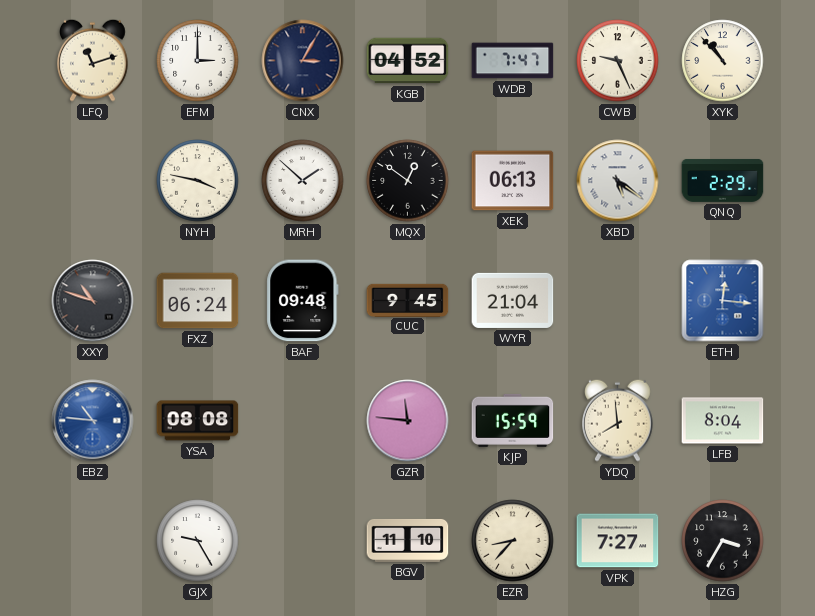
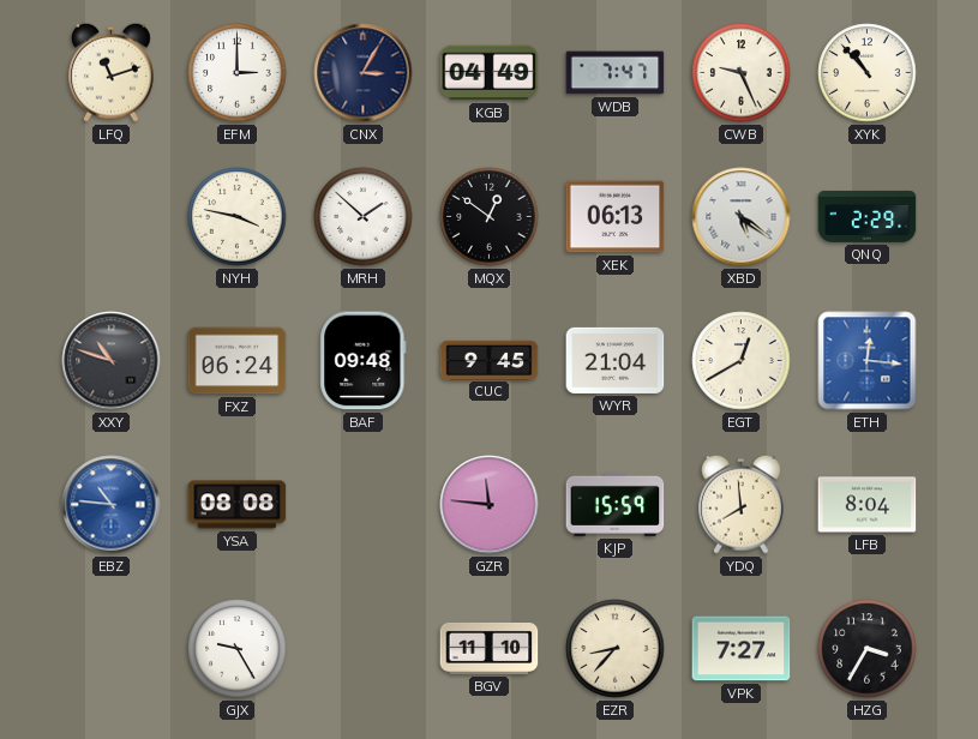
KGB: 04:52 -> 04:49 (490, 73)
EGT: none -> 12:40 (742, 361)
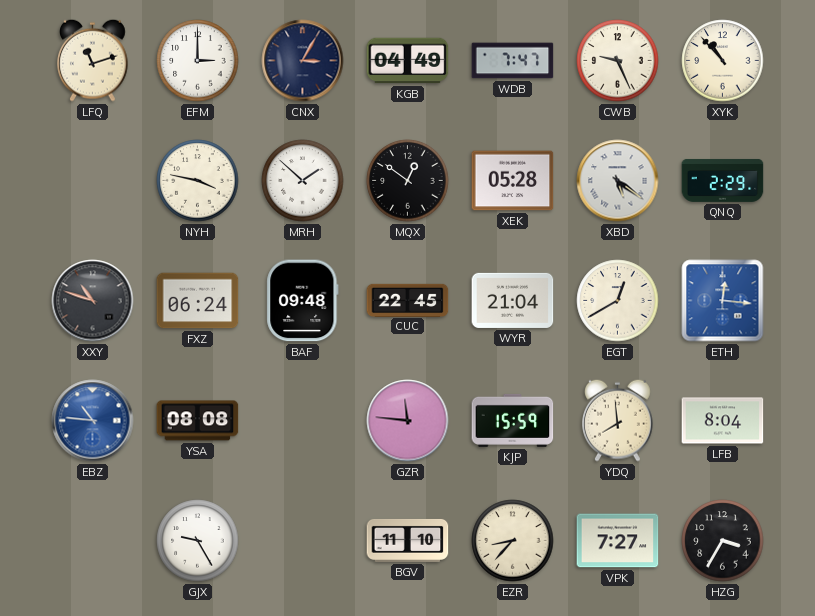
XEK: 06:13 -> 05:28 (513, 181)
CUC: 9:45 -> 22:45 (408, 300)
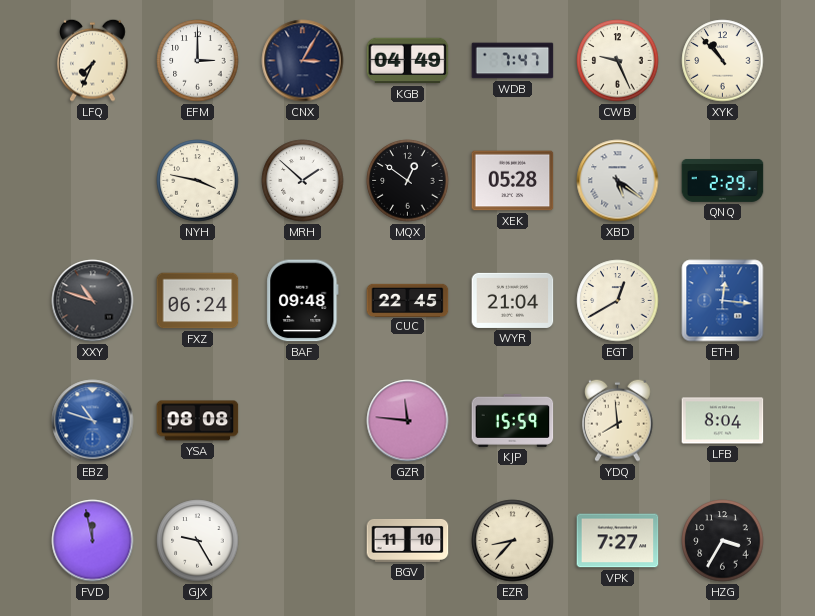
LFQ: 11:12 -> 7:34 (93, 60)
EBZ: 10:46 -> 10:48 (93, 421)
FVD: none -> 11:58 (93, 541)
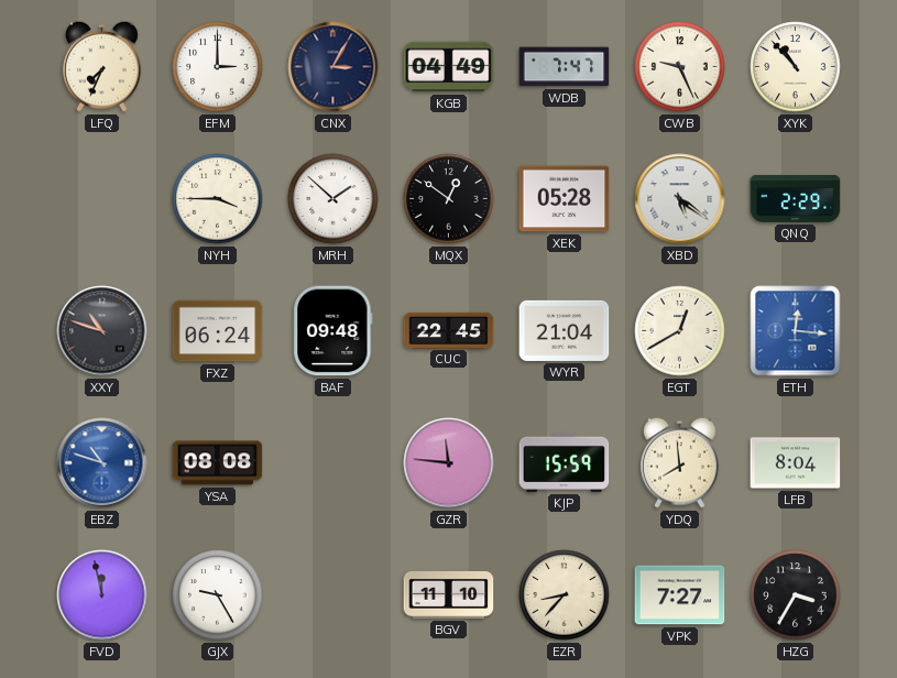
NYH: 3:47 -> 3:45 (218, 199)
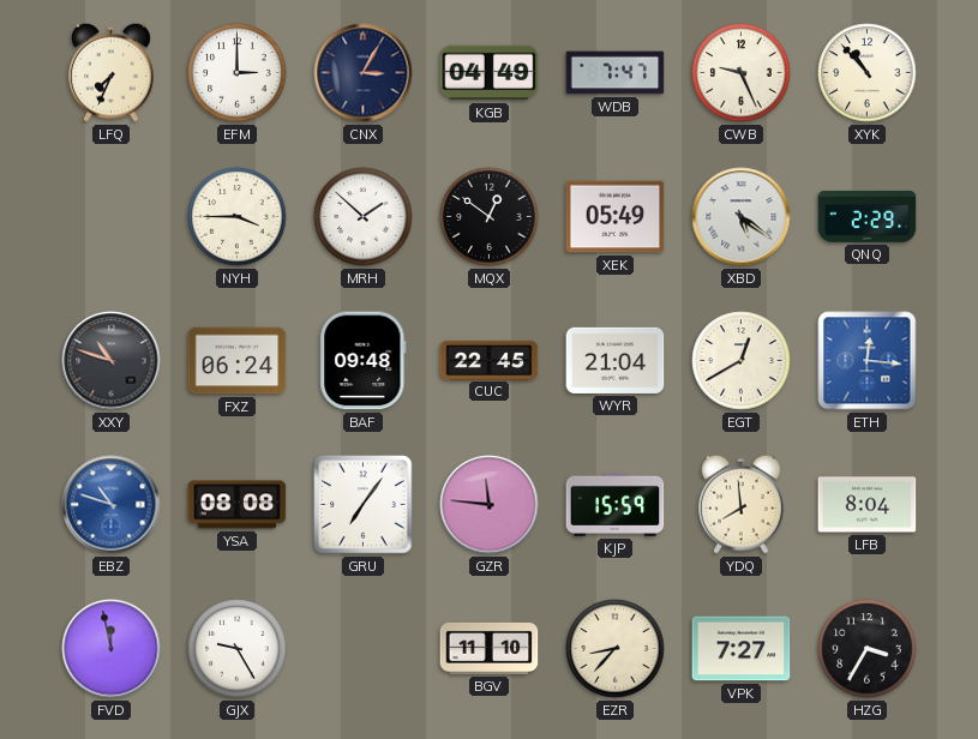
XEK: 05:28 -> 05:49 (616, 217)
GRU: none -> 7:06 (364, 505)
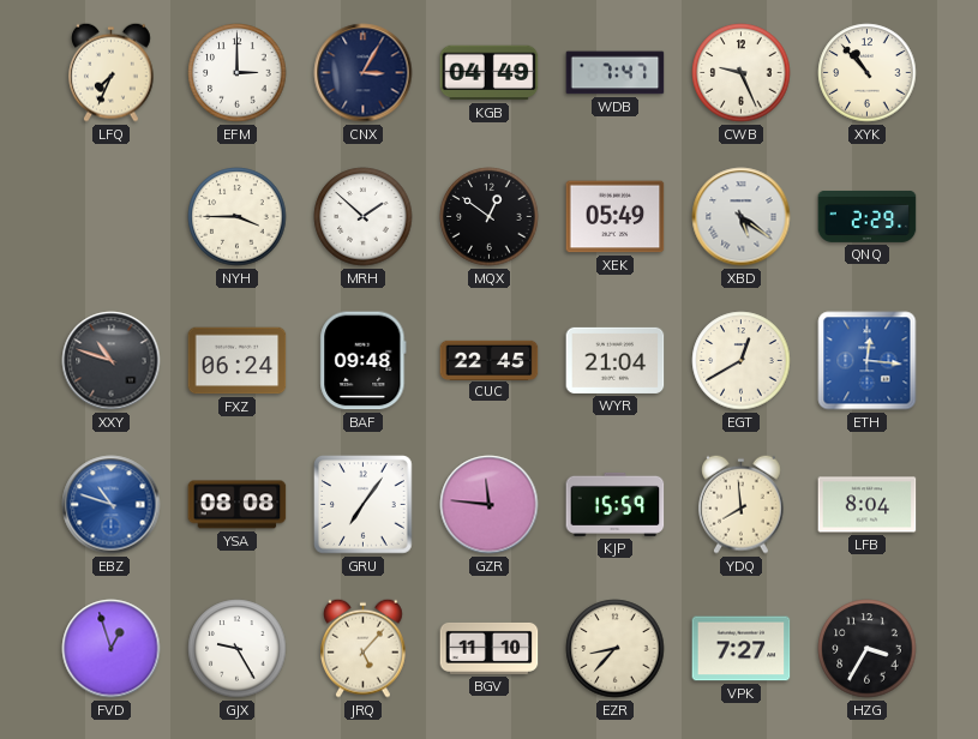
FVD: 11:58 -> 12:57 (112, 649)
JRQ: none -> 5:07 (364, 648)
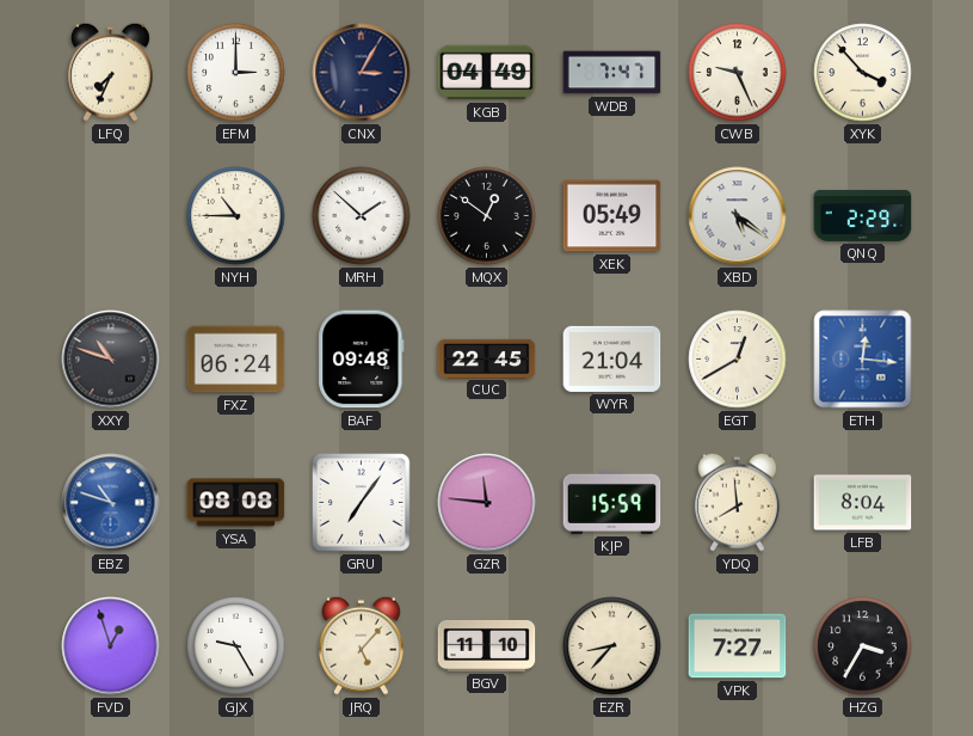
XYK: 10:53 -> 3:53 (863, 73)
NYH: 3:45 -> 10:45 (236, 216)
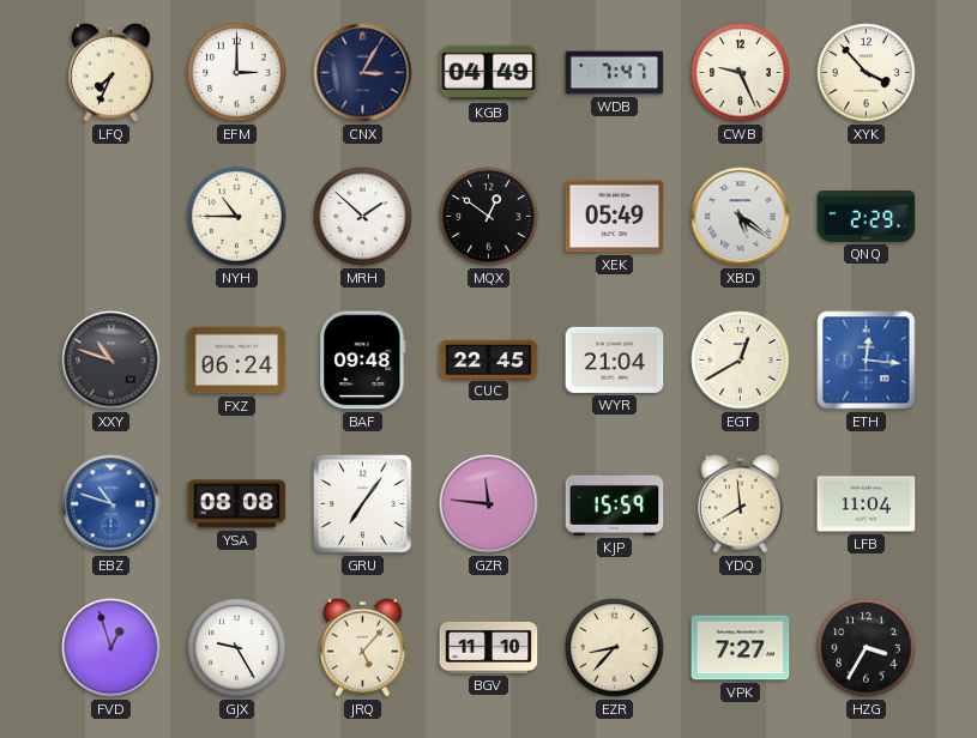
LFB: 8:04 -> 11:04 (867, 504)
